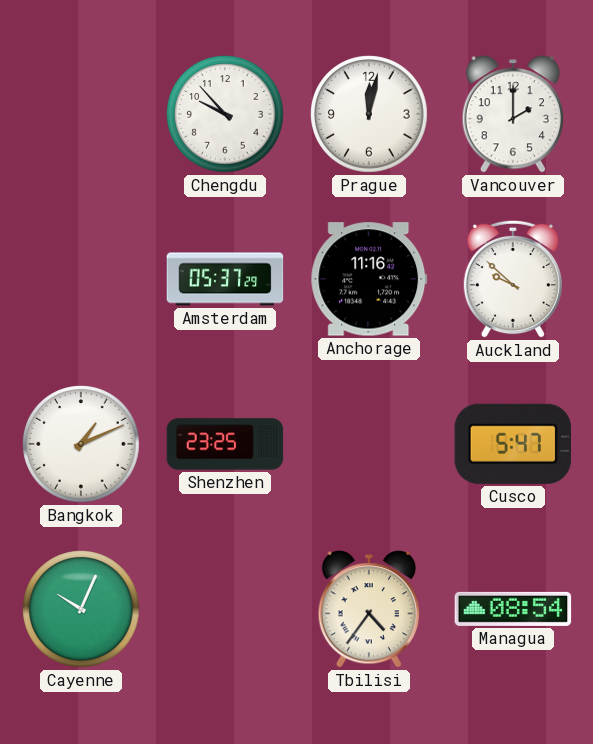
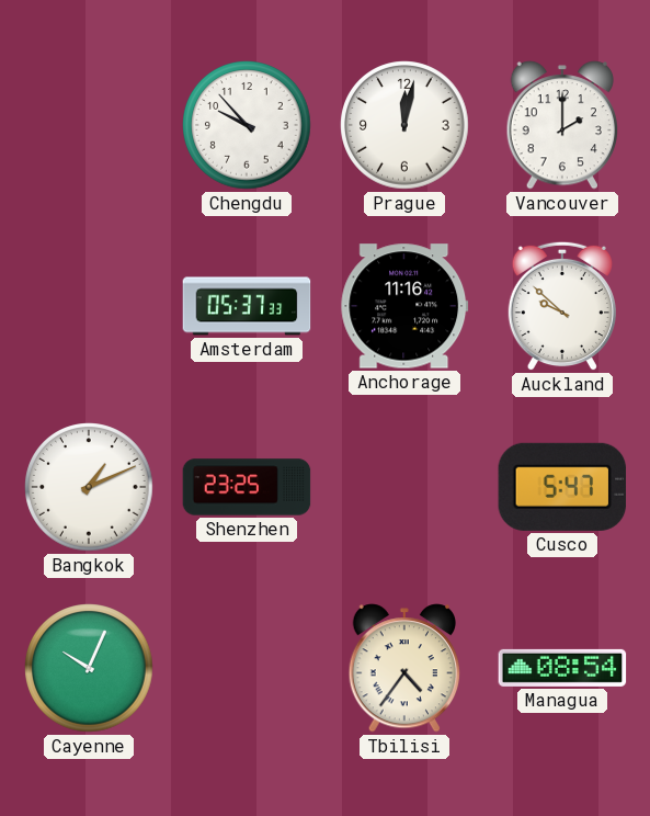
Amsterdam: 05:37:29 -> 05:37:33 (247, 306)
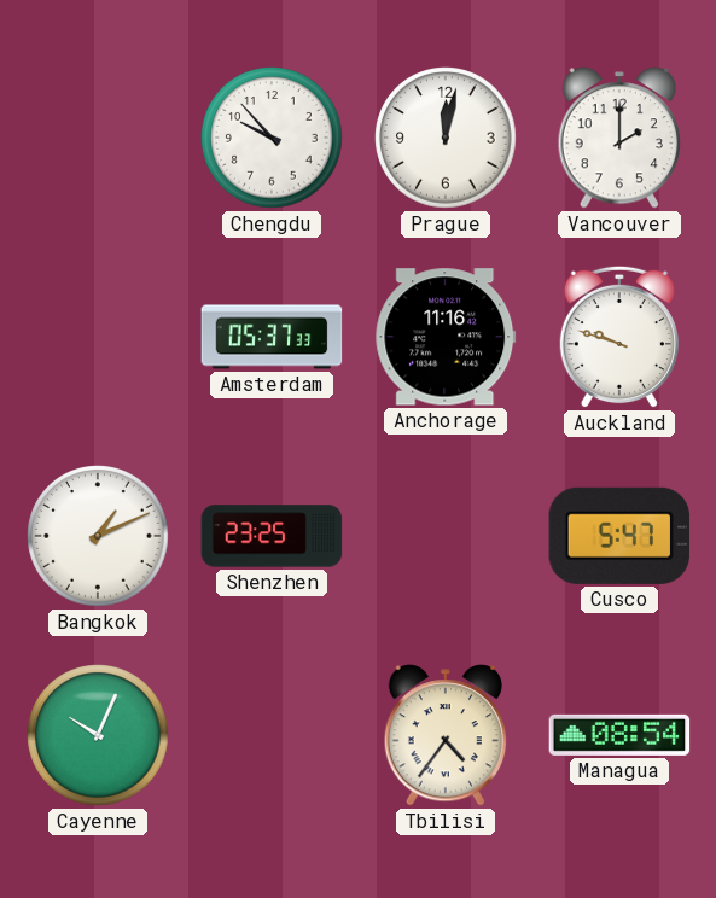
Auckland: 9:52 -> 9:48 (619, 337)
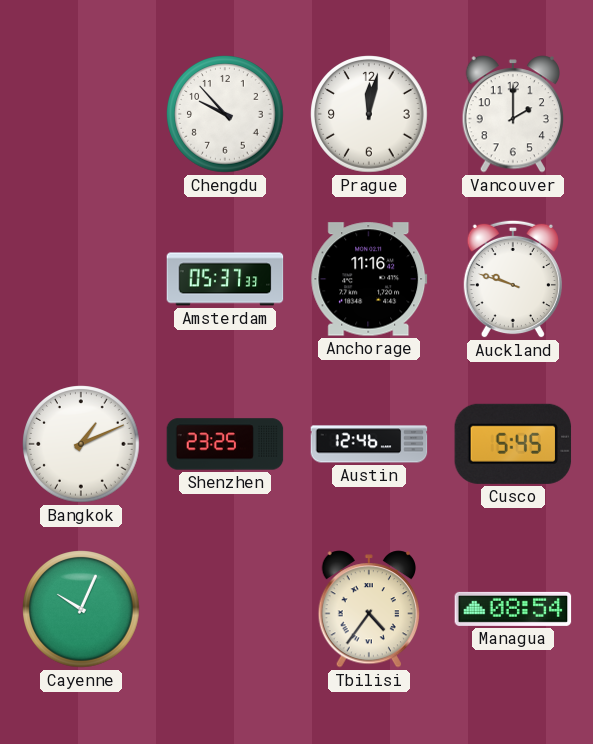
Austin: none -> 12:46 (369, 444)
Cusco: 5:47 -> 5:45 (513, 444)
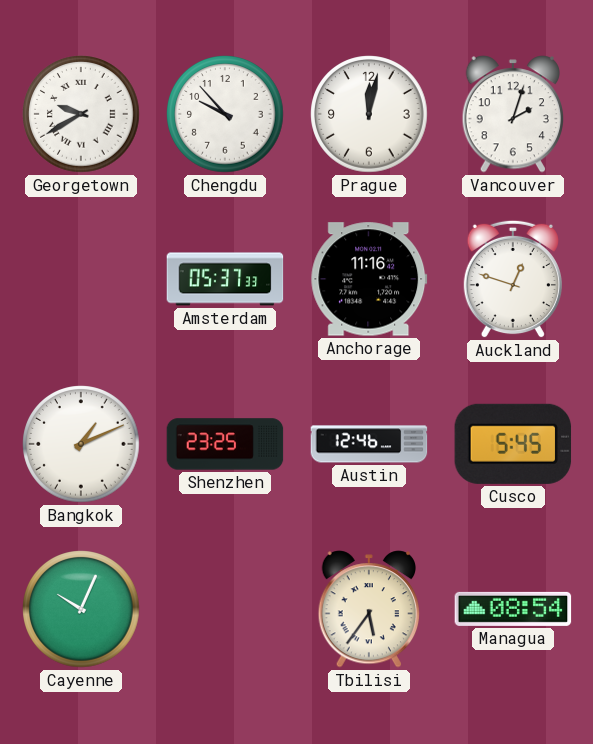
Georgetown: none -> 9:40 (81, 114)
Vancouver: 2:00 -> 2:03 (512, 114)
Auckland: 9:48 -> 12:48 (513, 279)
Tbilisi: 4:36 -> 5:36 (368, 609)
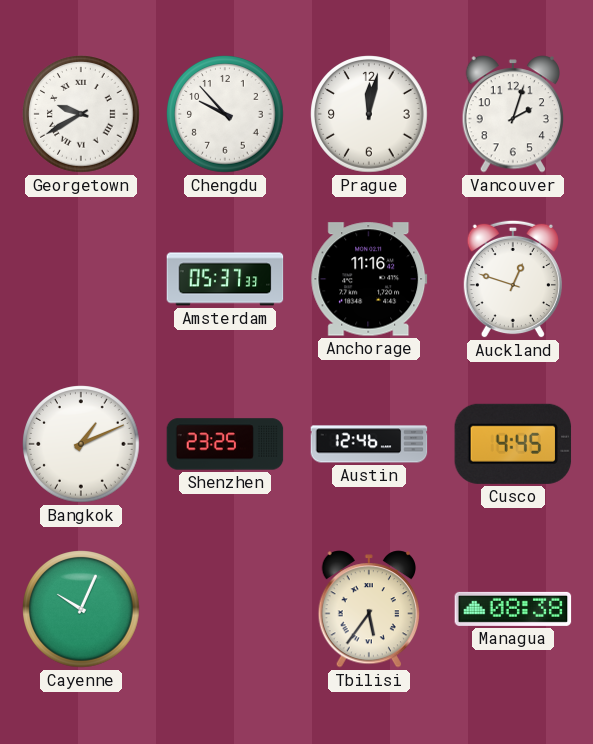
Cusco: 5:45 -> 4:45 (513, 444)
Managua: 08:54 -> 08:38 (513, 609)
